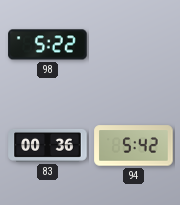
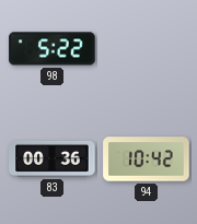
94: 5:42 -> 10:42 (147, 160)
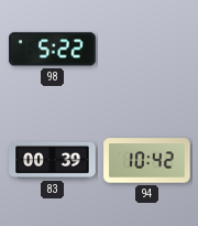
83: 00:36 -> 00:39 (53, 160)
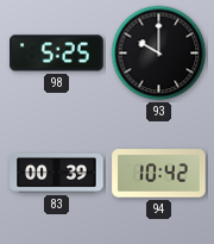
98: 5:22 -> 5:25 (57, 54)
93: none -> 10:00 (159, 54)
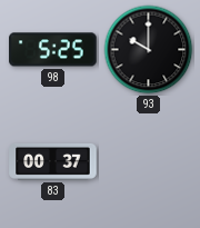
83: 00:39 -> 00:37 (53, 161)
94: 10:42 -> none (159, 174)
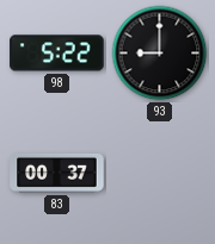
98: 5:25 -> 5:22 (57, 54)
93: 10:00 -> 9:00 (160, 54)
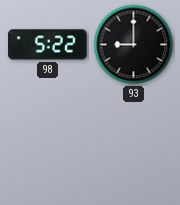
83: 00:37 -> none (57, 173)
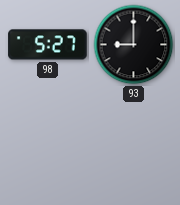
98: 5:22 -> 5:27 (48, 45)
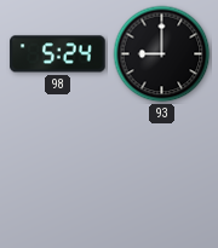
98: 5:27 -> 5:24 (58, 54)
